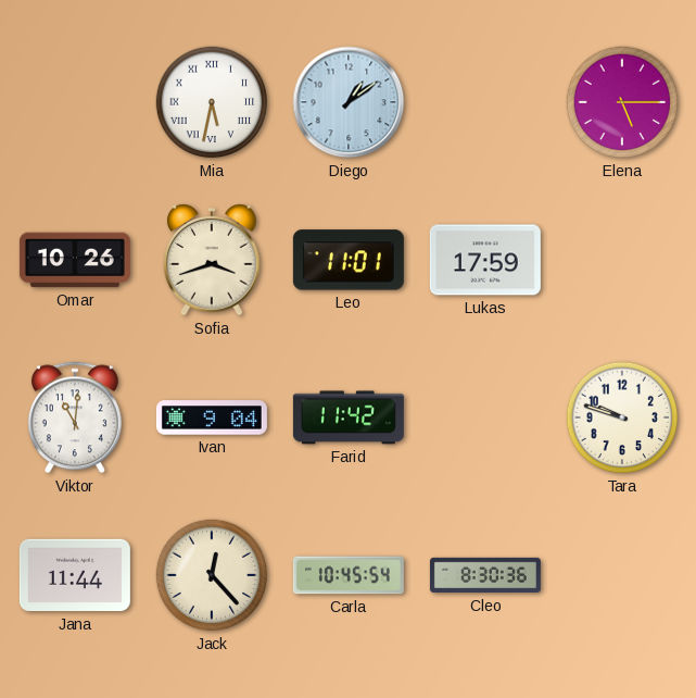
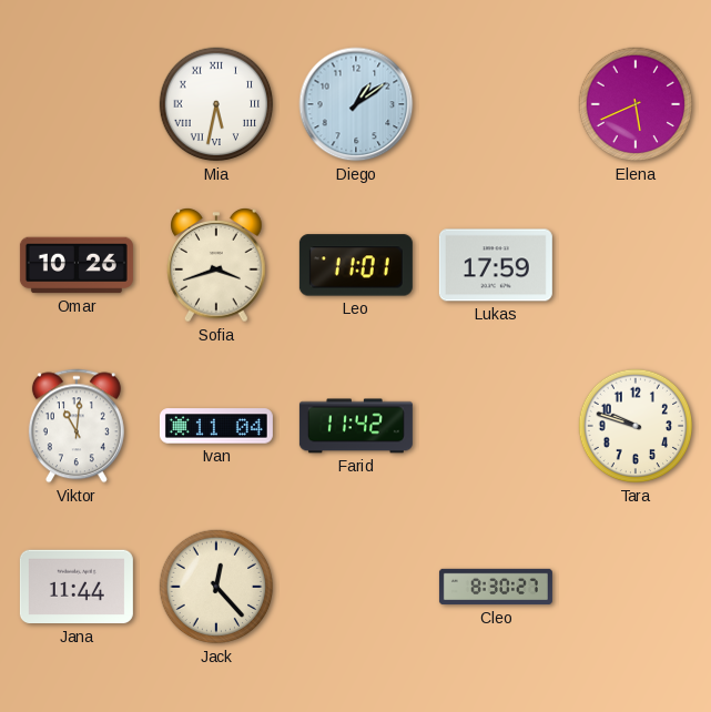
Elena: 5:15 -> 5:41 (636, 104)
Ivan: 9:04 -> 11:04 (216, 426)
Carla: 10:45 -> none (349, 575)
Cleo: 8:30:36 -> 8:30:27 (496, 587)
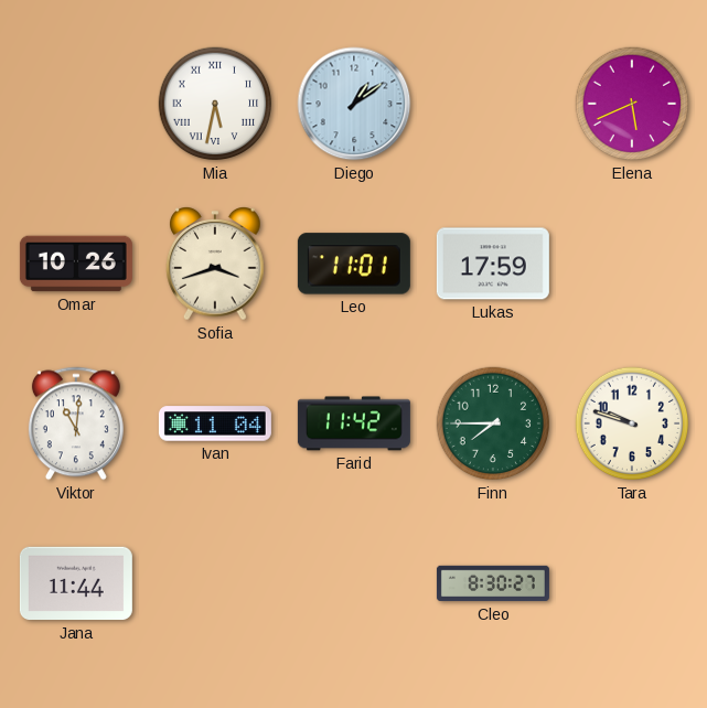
Finn: none -> 7:45 (493, 423)
Jack: 12:23 -> none (216, 587)
